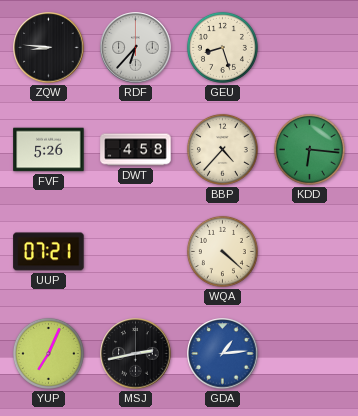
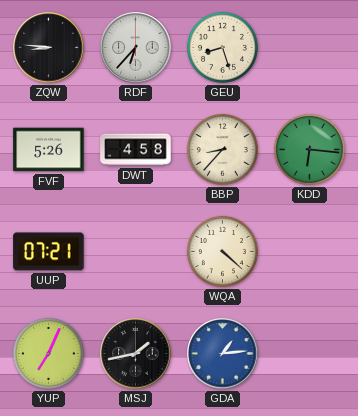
BBP: 4:37 -> 8:37 (222, 149)
MSJ: 2:43 -> 1:43 (136, 354)
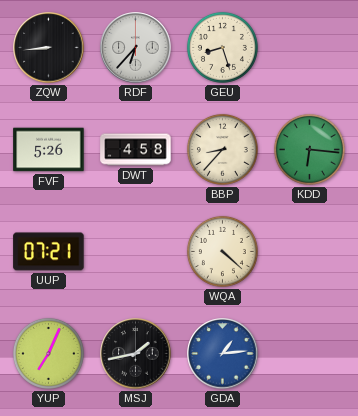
ZQW: 8:46 -> 8:44 (49, 48)
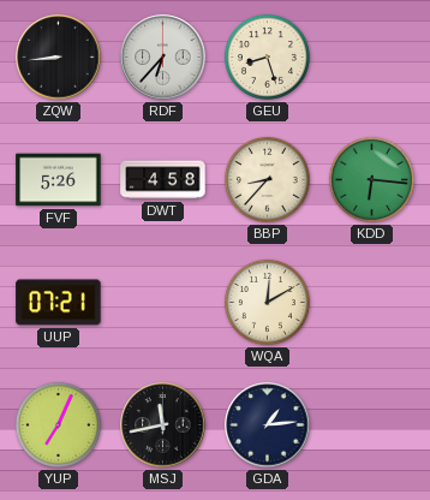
WQA: 4:22 -> 12:10 (267, 302)
MSJ: 1:43 -> 11:43 (163, 425)
GDA dial: blue -> navy (268, 425)
